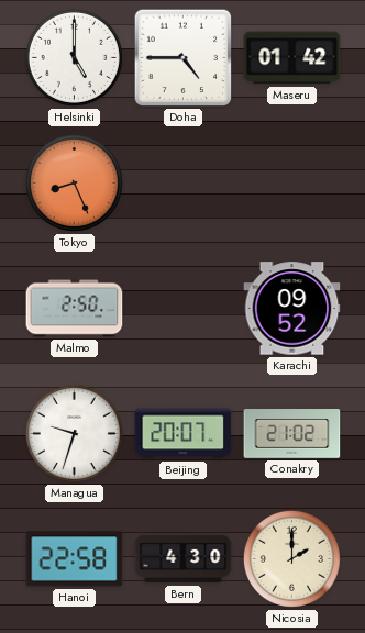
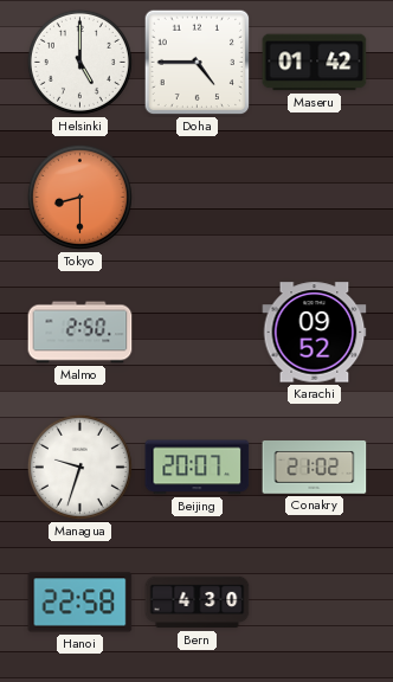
Tokyo: 8:26 -> 8:30 (79, 197)
Nicosia: 2:00 -> none (291, 558)
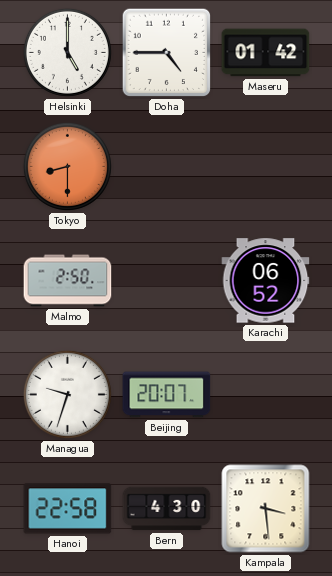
Karachi: 09:52 -> 06:52 (266, 281)
Conakry: 21:02 -> none (315, 468)
Kampala: none -> 3:29 (266, 509)
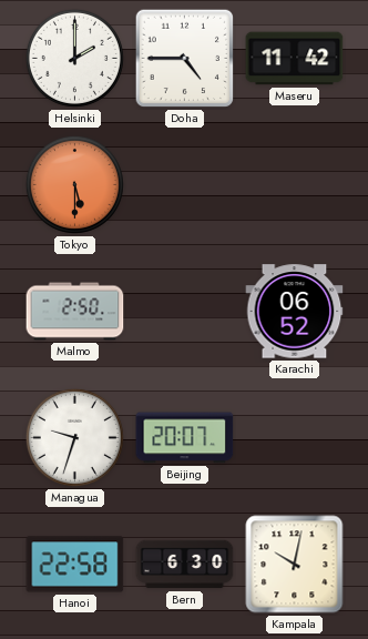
Helsinki: 5:00 -> 2:00 (74, 58)
Maseru: 01:42 -> 11:42 (295, 59)
Tokyo: 8:30 -> 5:30 (74, 184)
Bern: 4:30 -> 6:30 (185, 565)
Kampala: 3:29 -> 10:02 (295, 565)
